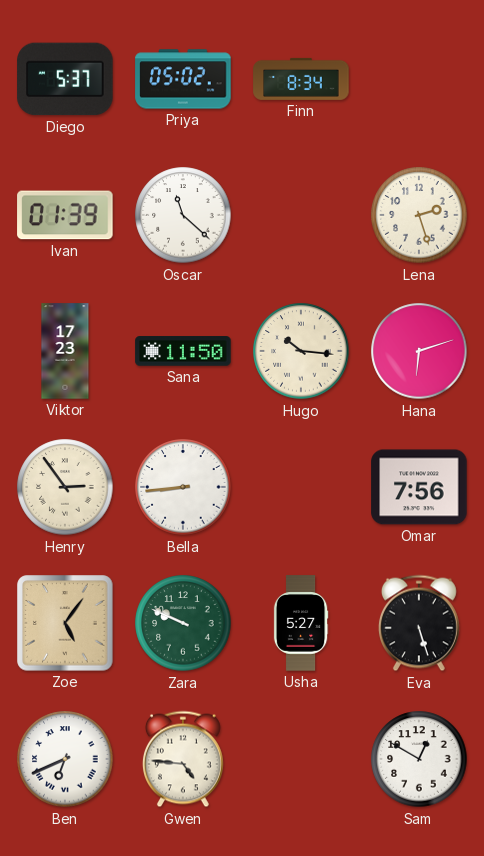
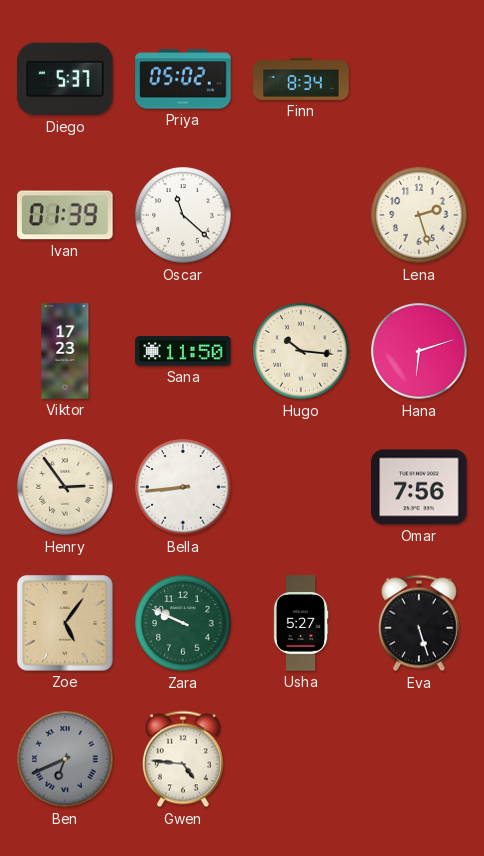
Ben dial: white -> grey (65, 759)
Sam: 12:50 -> none (419, 759)
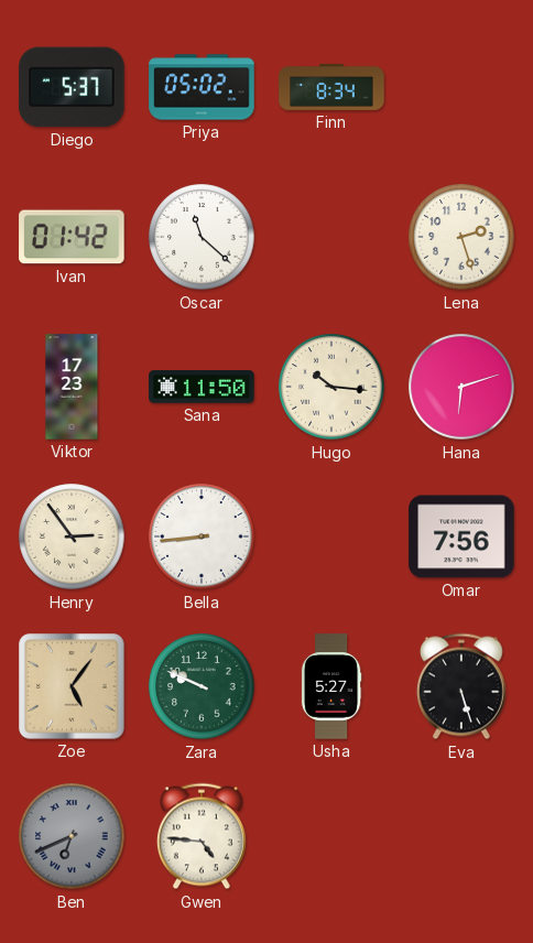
Ivan: 01:39 -> 01:42 (72, 237)
